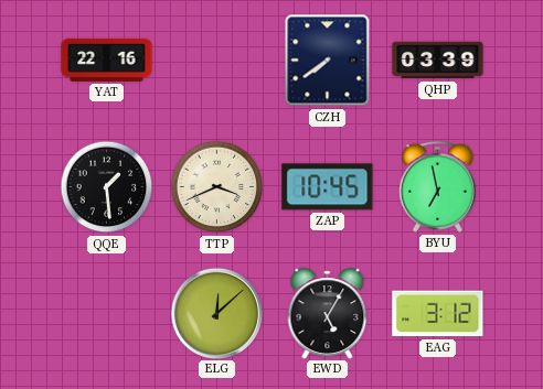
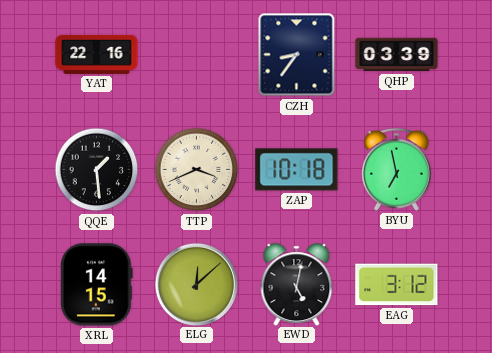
CZH: 7:39 -> 8:36 (297, 55)
ZAP: 10:45 -> 10:18 (297, 170)
XRL: none -> 14:15 (97, 285)
EWD: 5:05 -> 5:02 (297, 284)
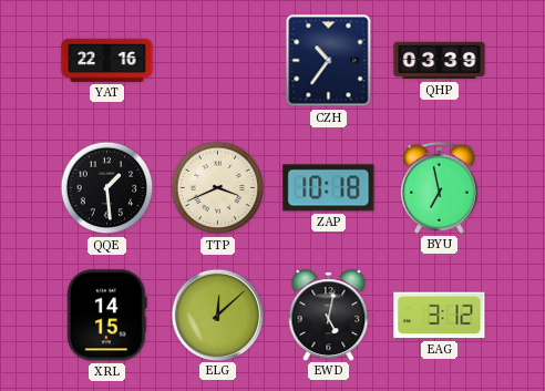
CZH: 8:36 -> 10:36 (329, 61)
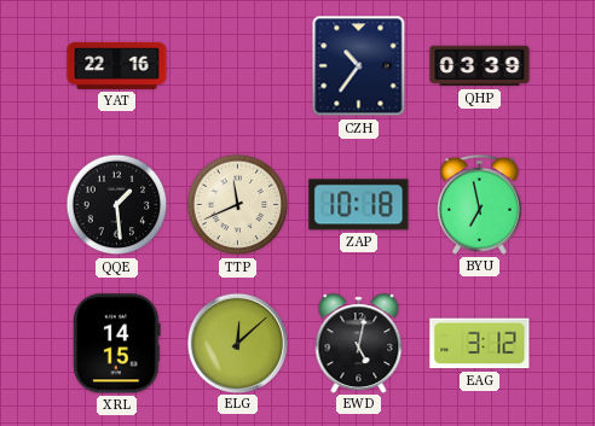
TTP: 3:41 -> 11:41 (238, 205)
